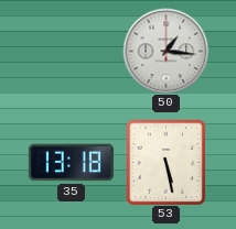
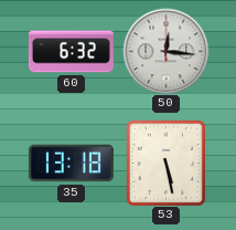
60: none -> 6:32 (71, 52)
50: 1:16 -> 12:16 (165, 51)
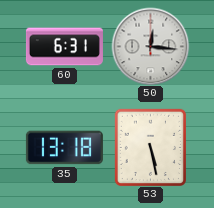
60: 6:32 -> 6:31 (64, 47)
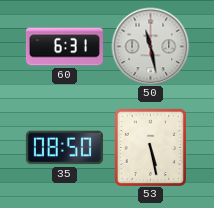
50: 12:16 -> 11:28 (150, 46)
35: 13:18 -> 08:50 (64, 148)
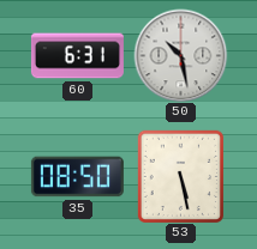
50: 11:28 -> 10:28 (180, 55)
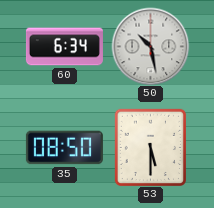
60: 6:31 -> 6:34 (64, 47)
53: 5:28 -> 5:30 (150, 147)
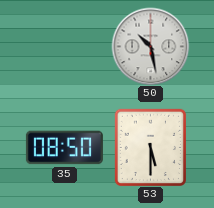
60: 6:34 -> none (64, 47)
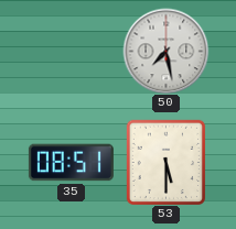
50: 10:28 -> 7:28 (165, 51)
35: 08:50 -> 08:51 (71, 163)
